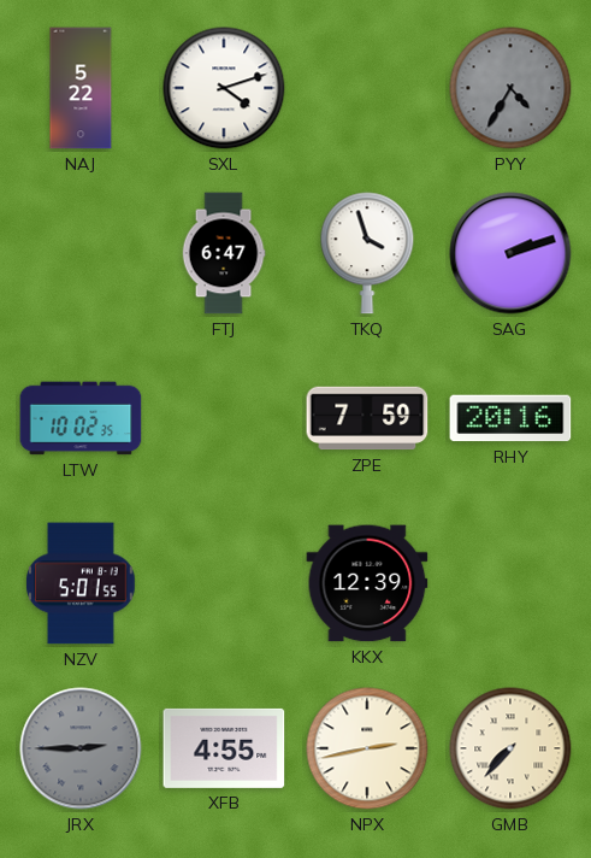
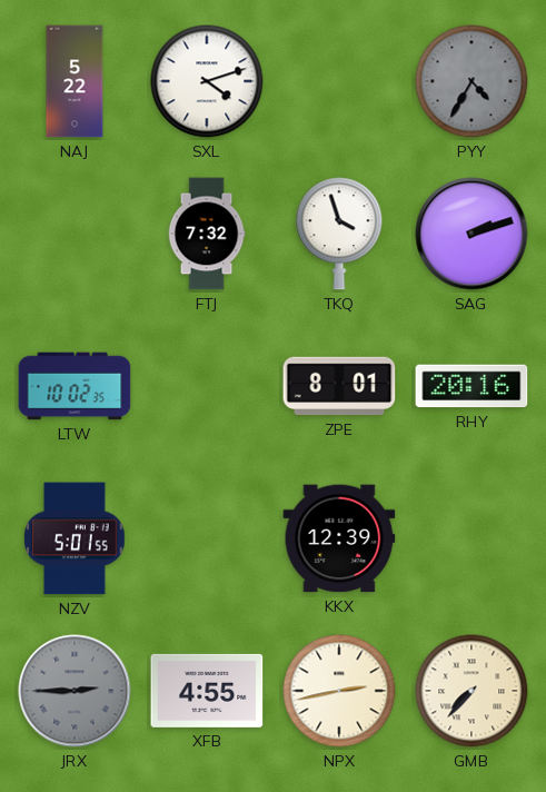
FTJ: 6:47 -> 7:32 (207, 234)
ZPE: 7:59 -> 8:01 (339, 386)
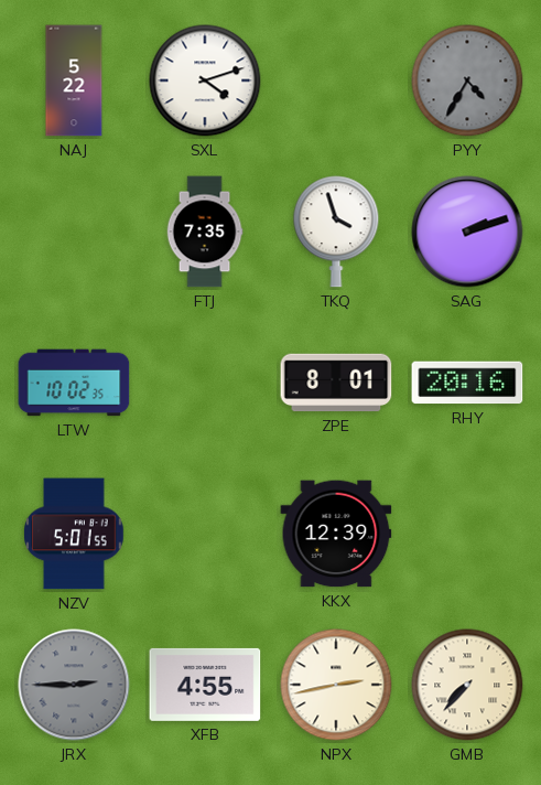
FTJ: 7:32 -> 7:35 (205, 232)
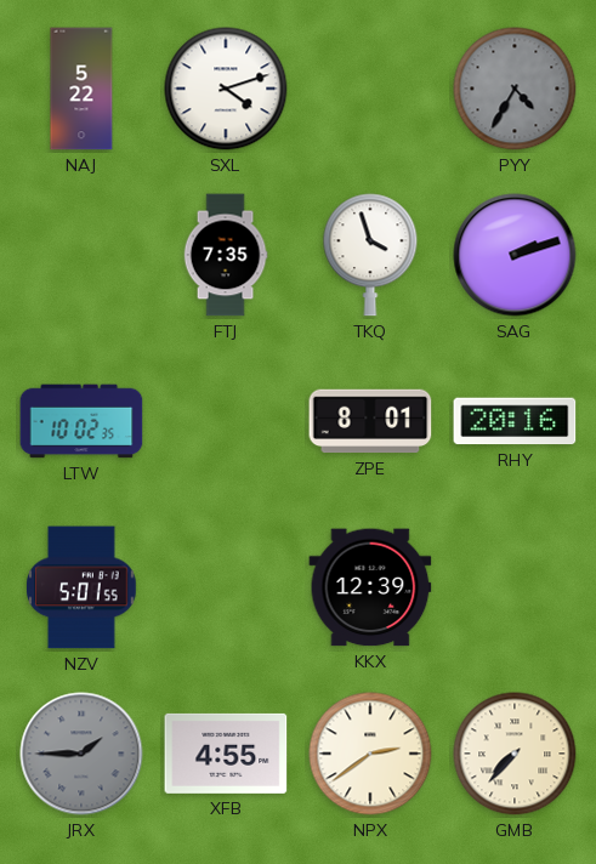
JRX: 2:45 -> 1:45 (81, 754)
NPX: 2:43 -> 2:39 (370, 754)
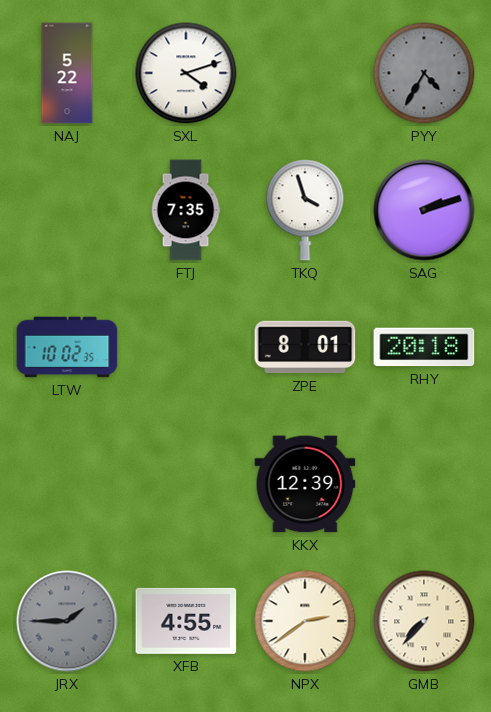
RHY: 20:16 -> 20:18 (424, 347)
NZV: 5:01 -> none (83, 587)
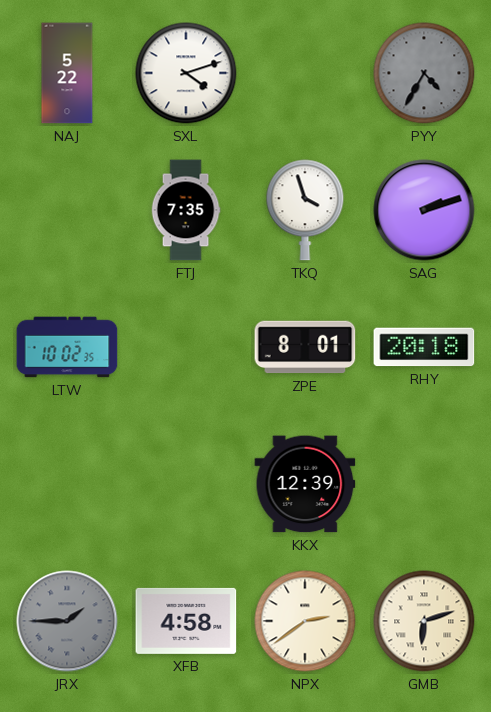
XFB: 4:55 -> 4:58 (186, 621)
GMB: 7:37 -> 6:12 (424, 621)
